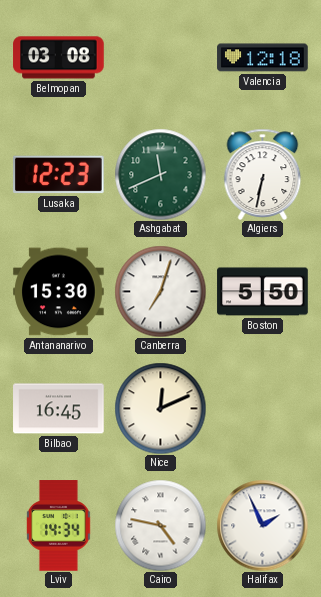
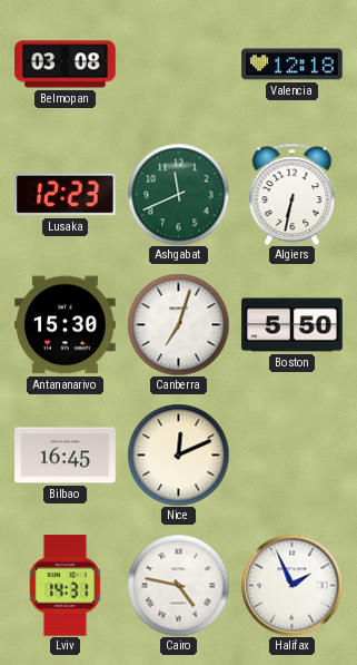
Lviv: 14:34 -> 14:31 (65, 586)
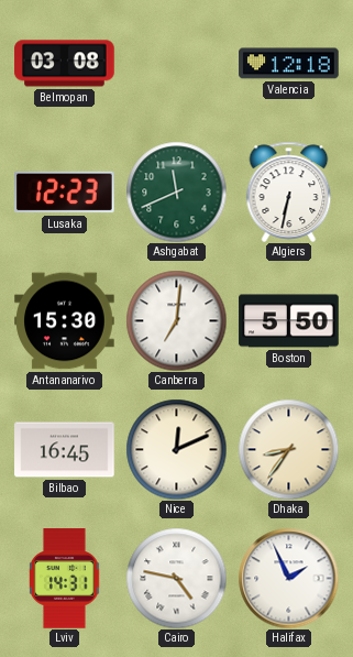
Canberra: 7:03 -> 7:01 (176, 320)
Dhaka: none -> 8:36 (288, 449)
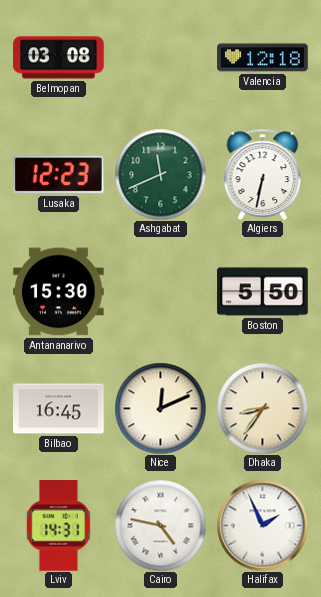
Canberra: 7:01 -> none (176, 320)
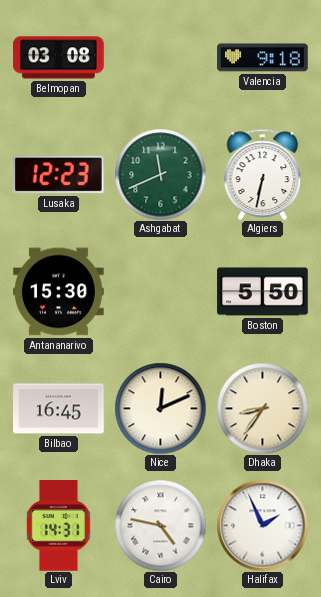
Valencia: 12:18 -> 9:18 (263, 58)
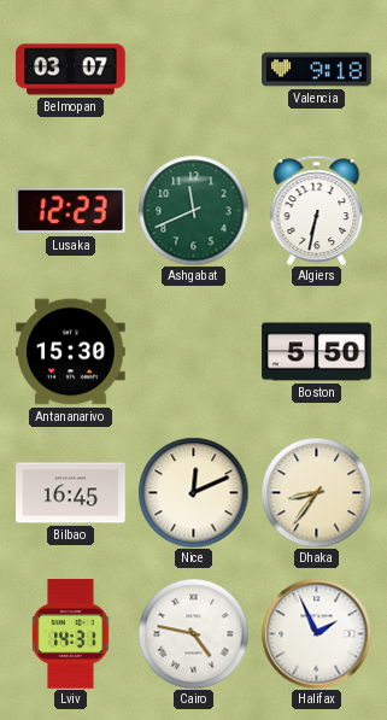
Belmopan: 03:08 -> 03:07 (71, 70)
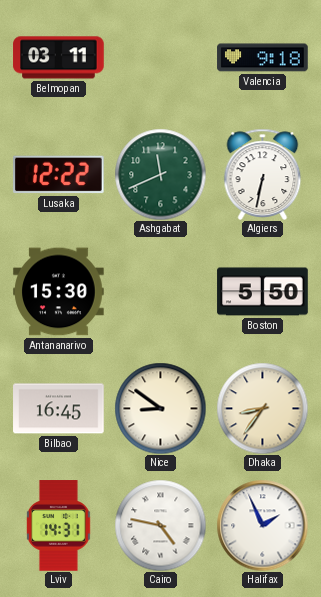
Belmopan: 03:07 -> 03:11 (59, 58)
Lusaka: 12:23 -> 12:22 (59, 175)
Nice: 12:11 -> 8:51 (160, 408)
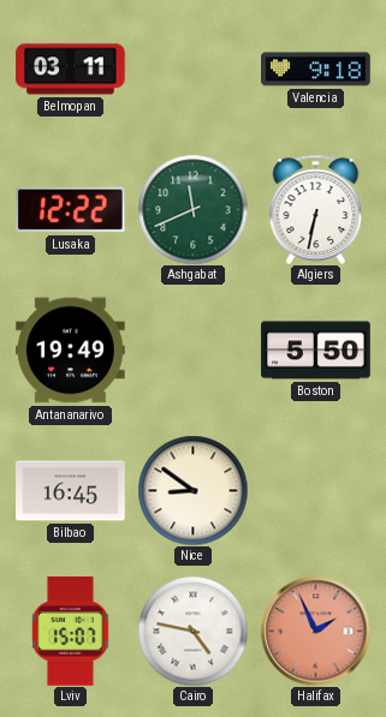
Antananarivo: 15:30 -> 19:49 (71, 351)
Dhaka: 8:36 -> none (262, 408)
Lviv: 14:31 -> 15:07 (70, 632)
Halifax dial: white -> salmon (315, 631)
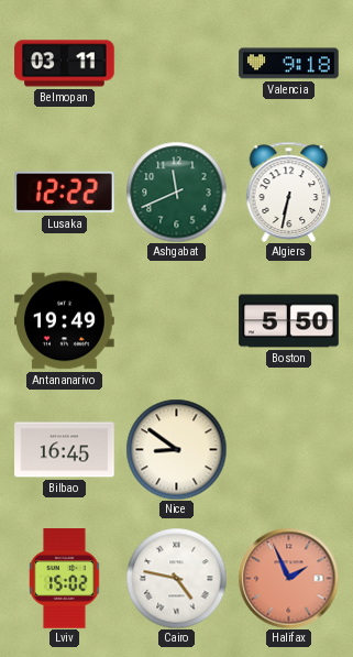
Lviv: 15:07 -> 15:02 (64, 579)
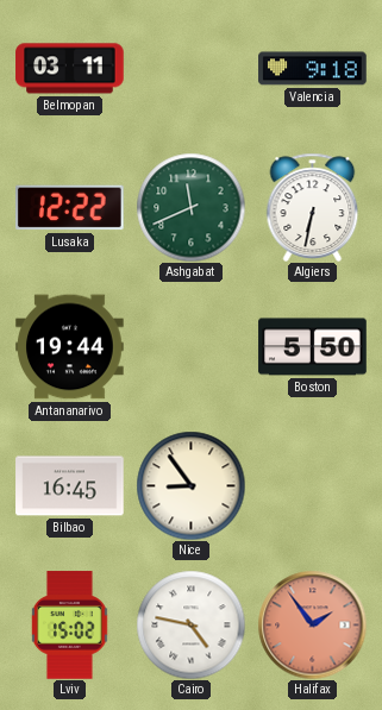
Antananarivo: 19:49 -> 19:44 (70, 347)
Nice: 8:51 -> 8:54 (190, 485)
Halifax: 1:56 -> 1:54 (312, 624)
